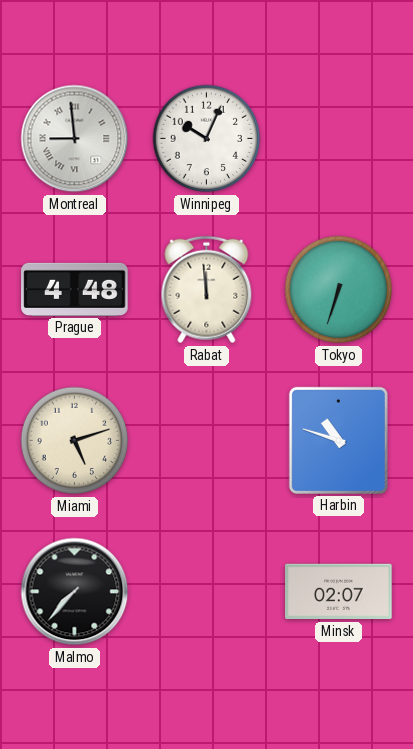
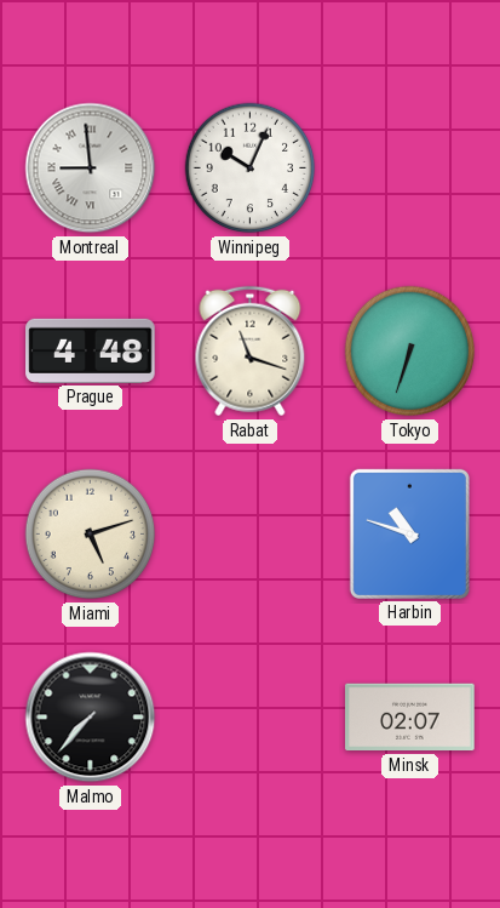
Rabat: 11:59 -> 11:18 (251, 352)
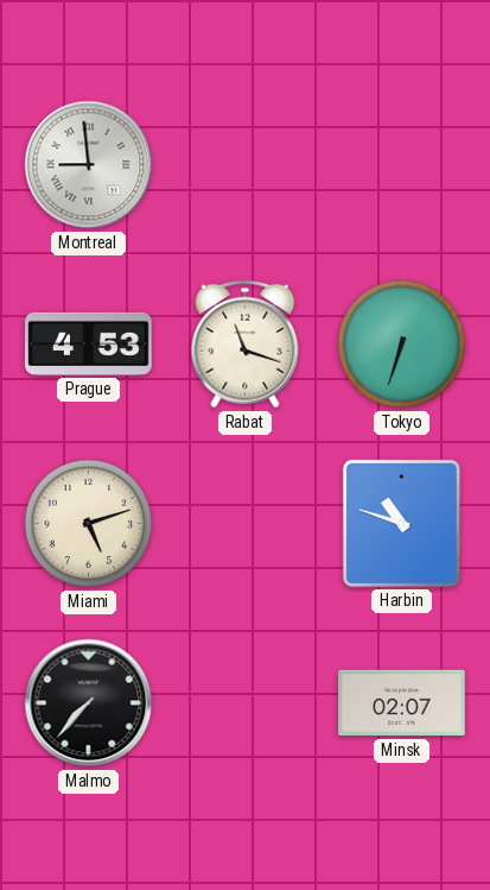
Winnipeg: 10:04 -> none (251, 169)
Prague: 4:48 -> 4:53 (89, 343)
